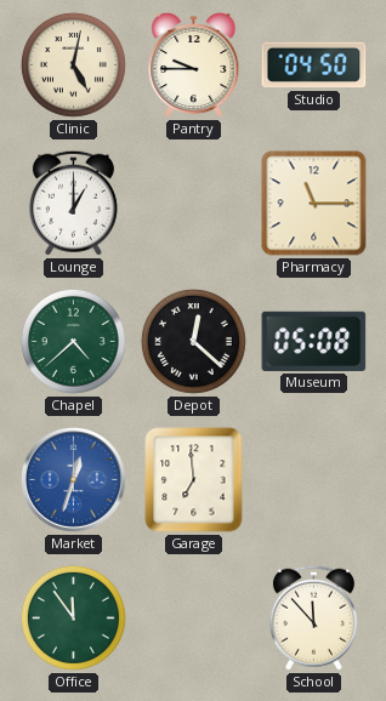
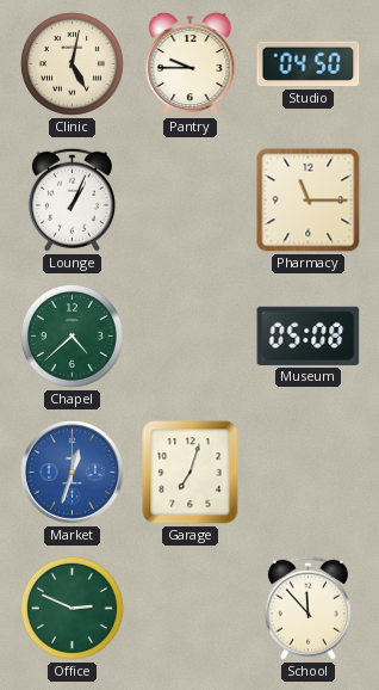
Lounge: 1:00 -> 1:04 (72, 199)
Depot: 12:22 -> none (193, 341)
Garage: 6:59 -> 7:03 (191, 473)
Office: 11:54 -> 2:49 (72, 608)
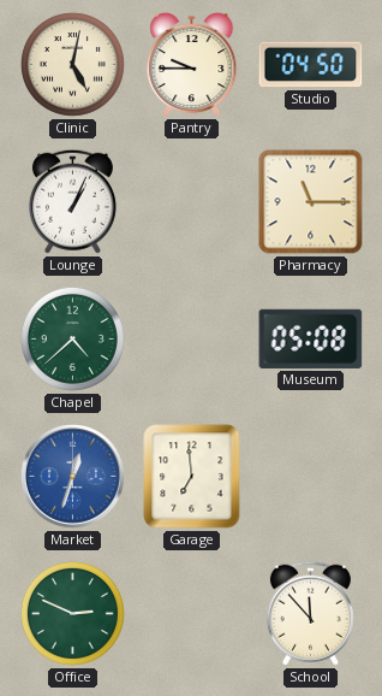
Garage: 7:03 -> 6:59 (192, 477)
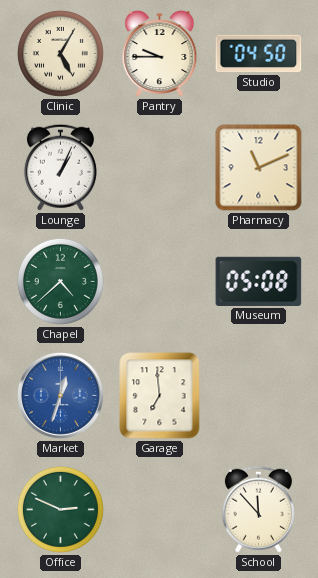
Clinic: 5:02 -> 5:05 (60, 53)
Pharmacy: 11:15 -> 11:11 (259, 168)
